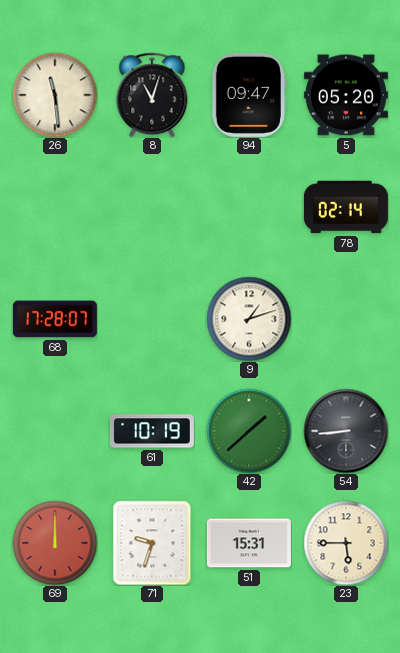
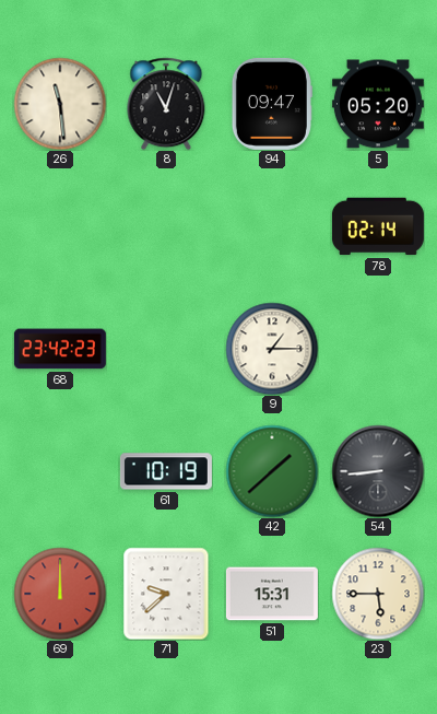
68: 17:28 -> 23:42 (60, 349)
9: 1:12 -> 1:15 (272, 349)
71: 9:33 -> 9:38 (166, 594)
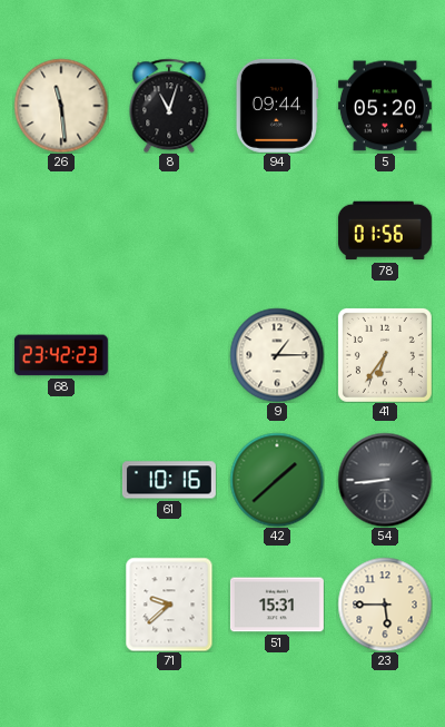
94: 09:47 -> 09:44 (277, 106)
78: 02:14 -> 01:56 (385, 230)
41: none -> 6:36 (385, 355)
61: 10:19 -> 10:16 (169, 480)
69: 12:00 -> none (60, 594)
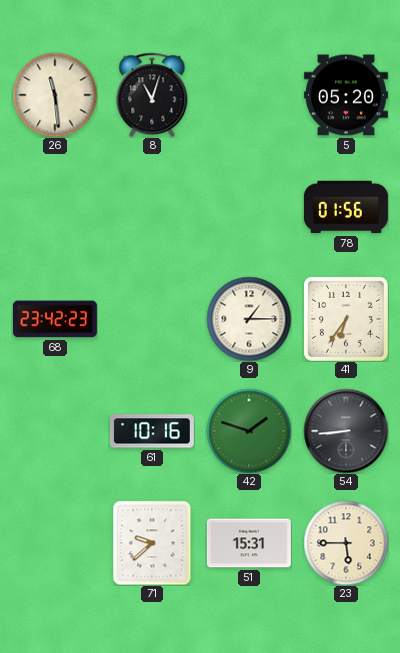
94: 09:44 -> none (277, 106)
42: 1:38 -> 1:48 (249, 431)
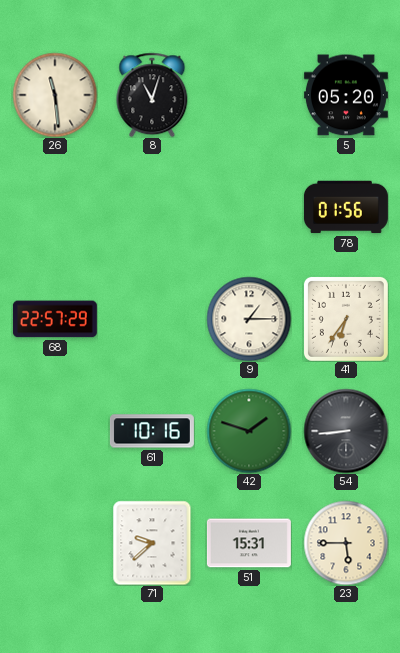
68: 23:42 -> 22:57 (55, 319)
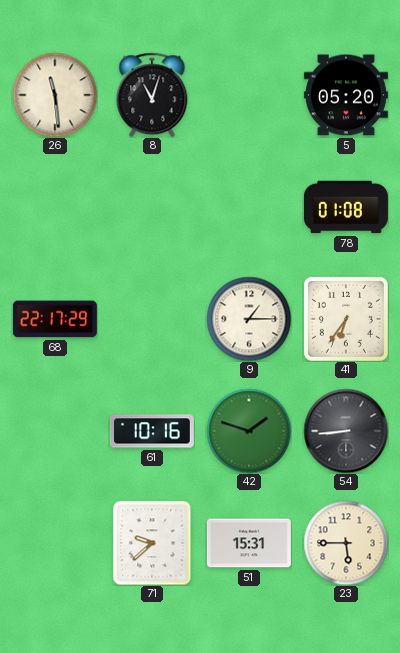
78: 01:56 -> 01:08 (346, 207)
68: 22:57 -> 22:17 (55, 319)
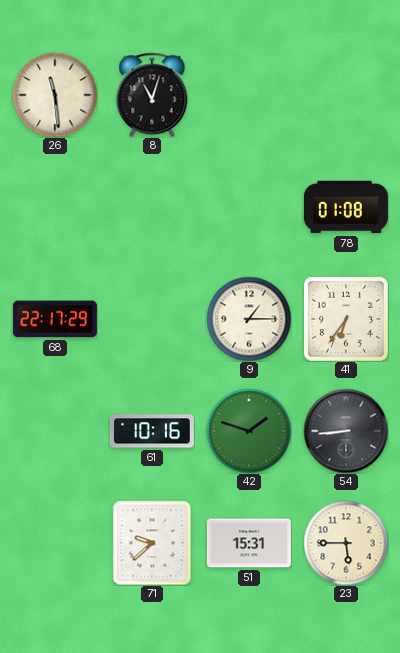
5: 05:20 -> none (346, 95)
